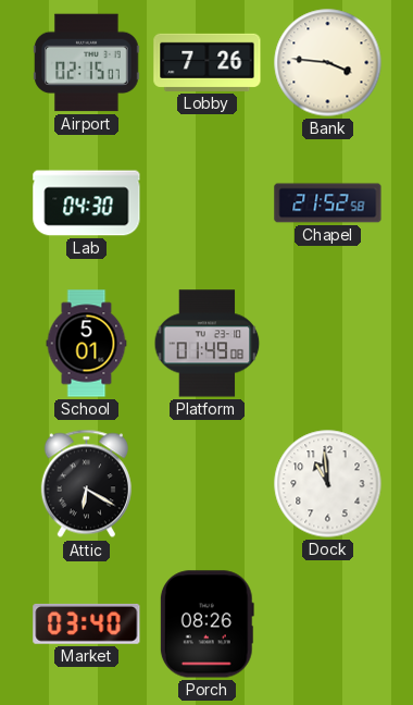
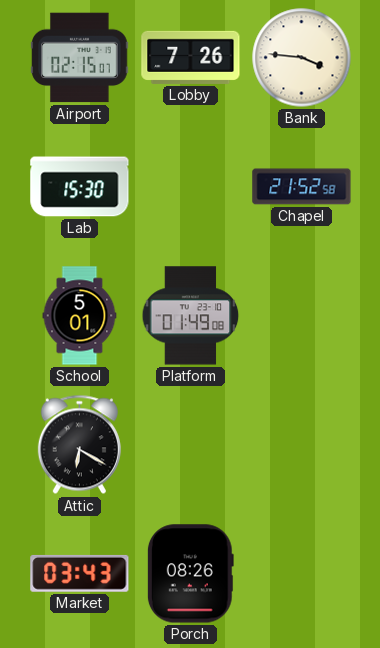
Lab: 04:30 -> 15:30 (80, 187)
Dock: 10:59 -> none (328, 484)
Market: 03:40 -> 03:43 (80, 573)
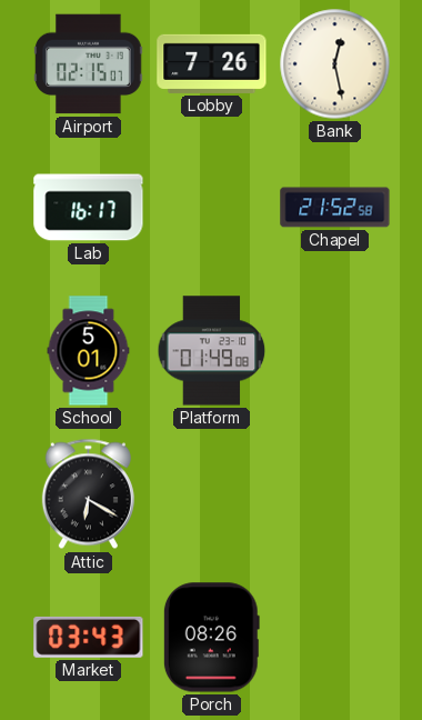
Bank: 3:46 -> 12:28 (335, 64)
Lab: 15:30 -> 16:17 (89, 208)
